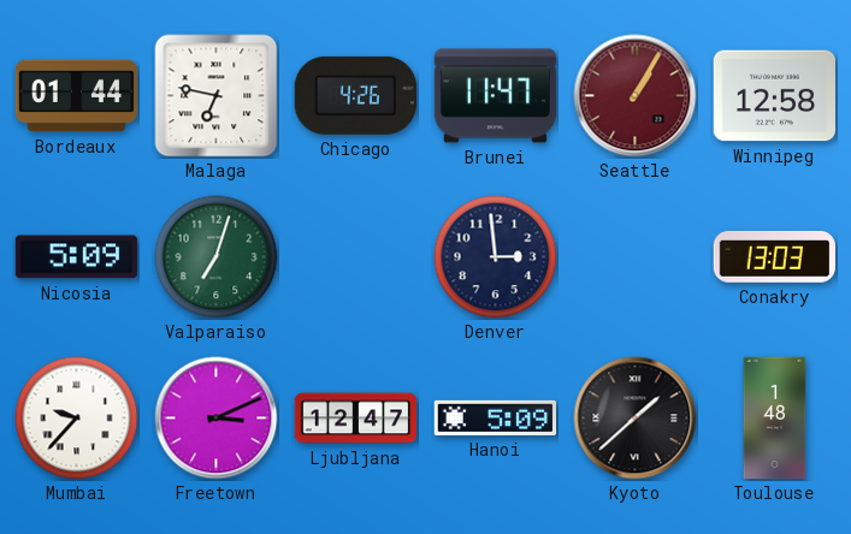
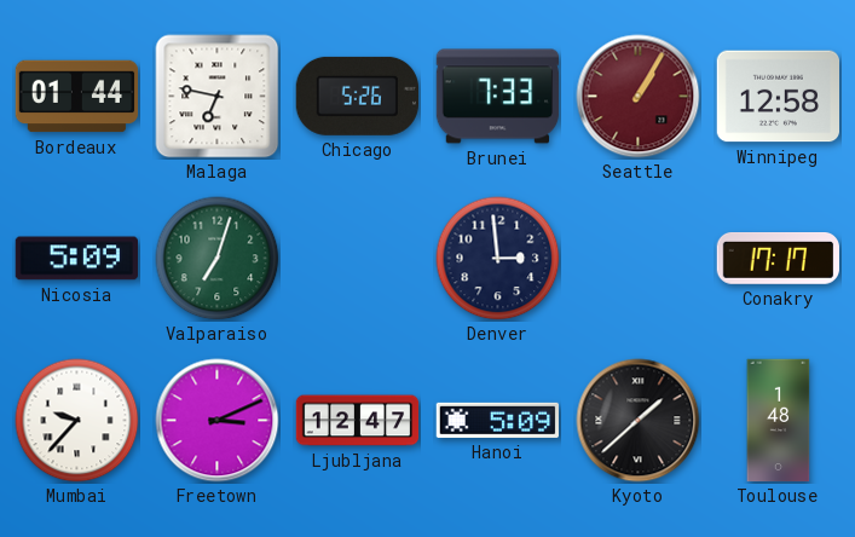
Chicago: 4:26 -> 5:26 (357, 96)
Brunei: 11:47 -> 7:33 (498, 97)
Conakry: 13:03 -> 17:17 (778, 259)
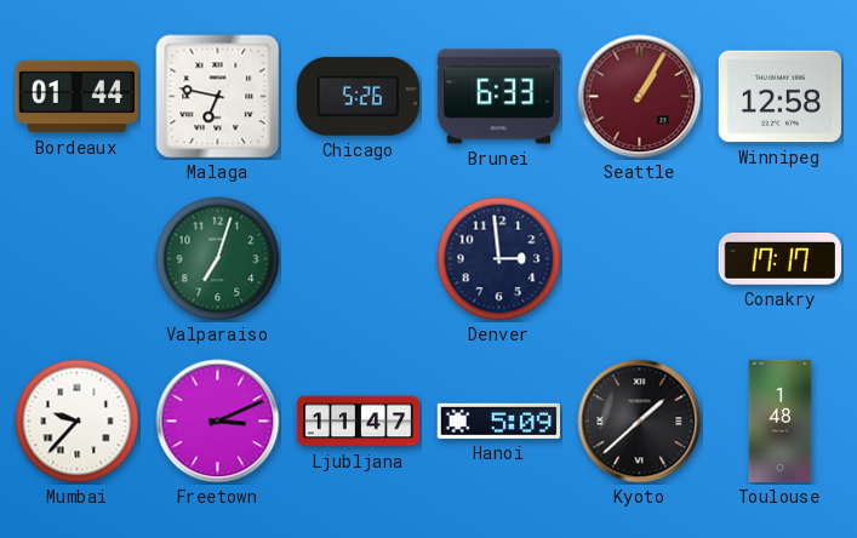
Brunei: 7:33 -> 6:33 (499, 97)
Nicosia: 5:09 -> none (76, 259)
Ljubljana: 12:47 -> 11:47 (359, 422)
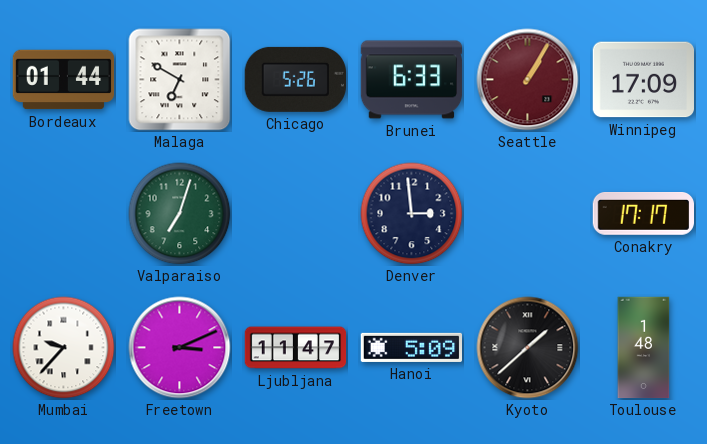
Malaga: 6:47 -> 6:50 (180, 80)
Winnipeg: 12:58 -> 17:09 (643, 80)
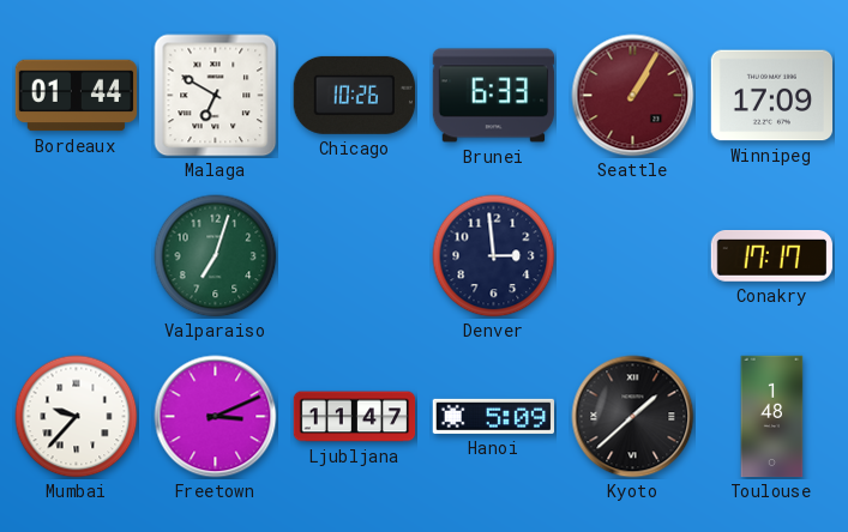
Chicago: 5:26 -> 10:26 (354, 95)
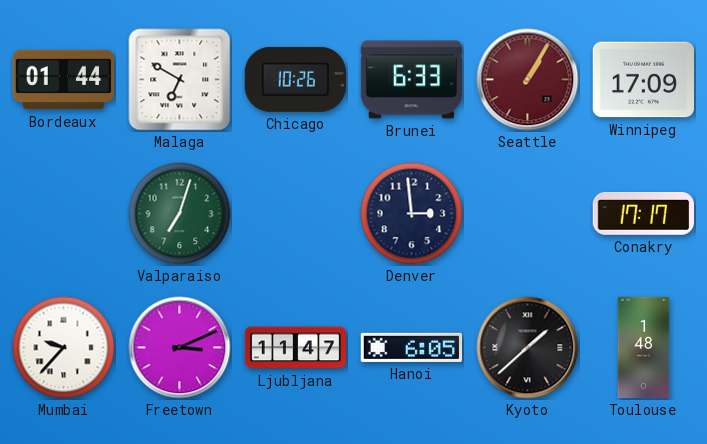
Hanoi: 5:09 -> 6:05 (412, 347)
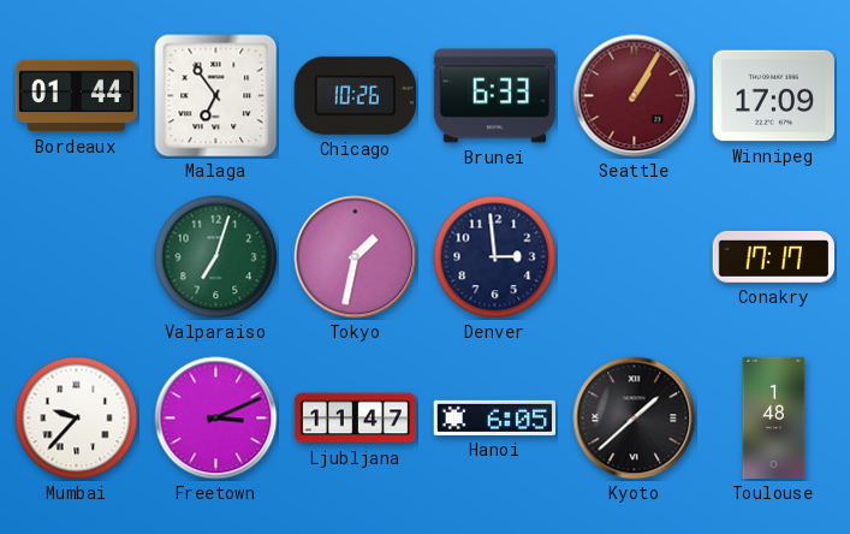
Malaga: 6:50 -> 6:54 (216, 96)
Tokyo: none -> 1:32 (356, 257)
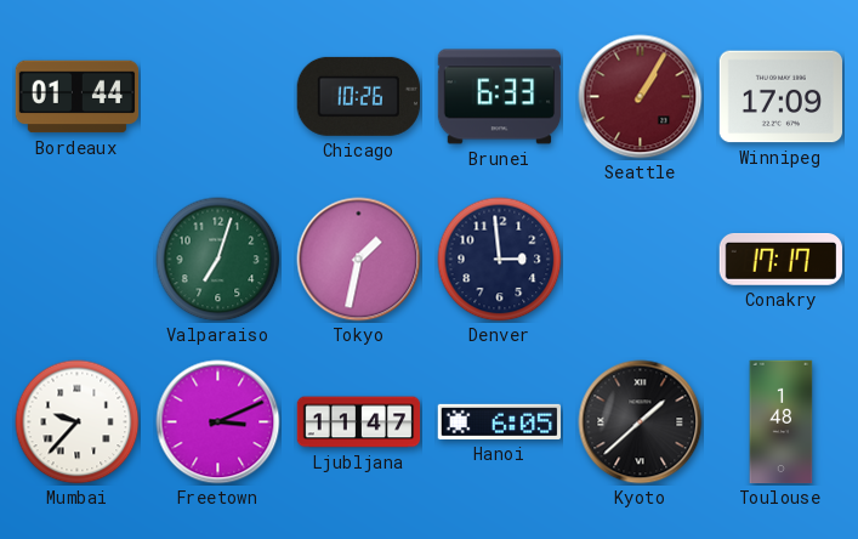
Malaga: 6:54 -> none (216, 96)
